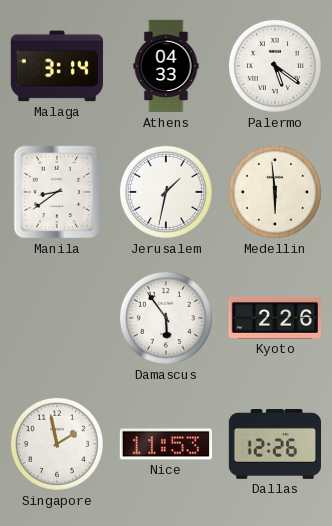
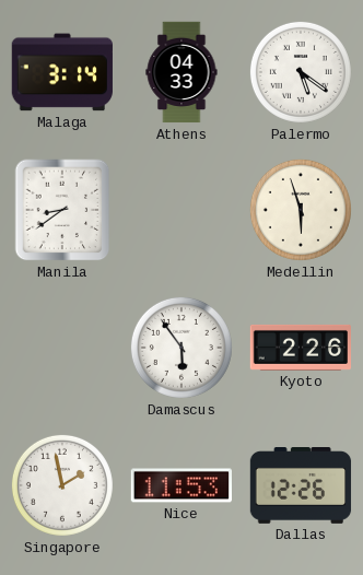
Jerusalem: 1:32 -> none (166, 192)
Medellin: 5:59 -> 5:57 (301, 210)
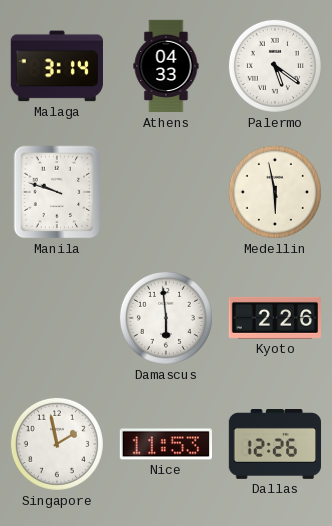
Manila: 8:39 -> 9:48 (57, 192)
Medellin: 5:57 -> 5:58 (275, 192)
Damascus: 5:54 -> 5:59 (166, 318)
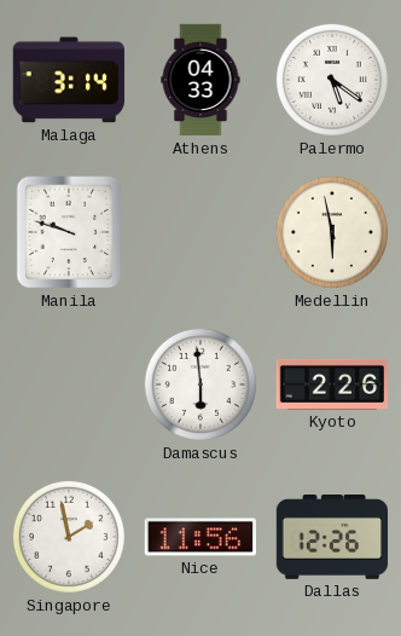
Nice: 11:53 -> 11:56 (199, 537)
